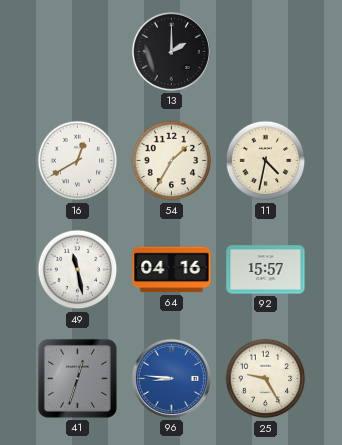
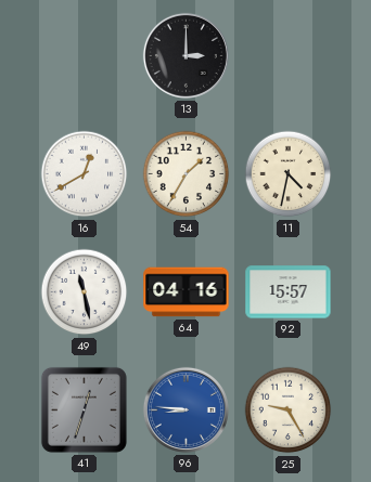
13: 2:00 -> 3:00 (185, 55)
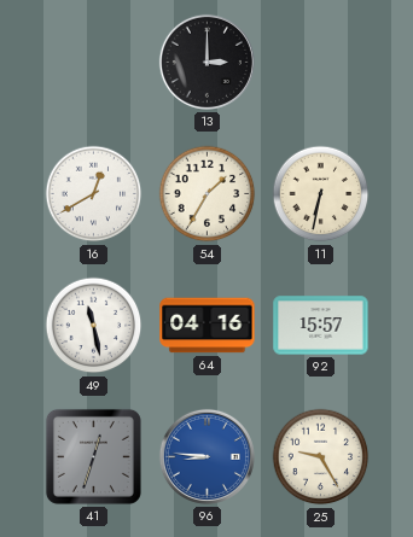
11: 4:32 -> 6:32 (321, 194)
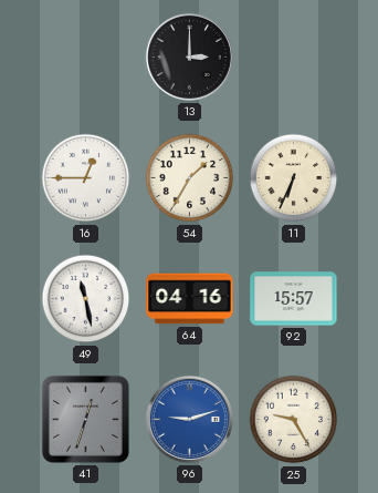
16: 12:40 -> 12:45 (86, 178)
11: 6:32 -> 6:34 (294, 178)
96: 8:46 -> 9:12 (189, 419)
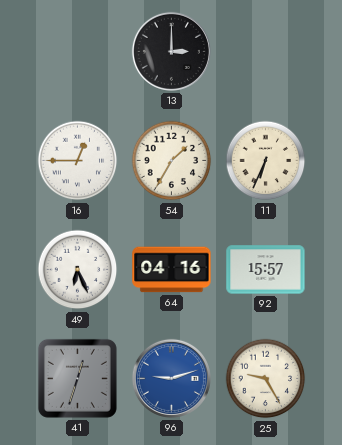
49: 11:28 -> 6:26 (78, 270)
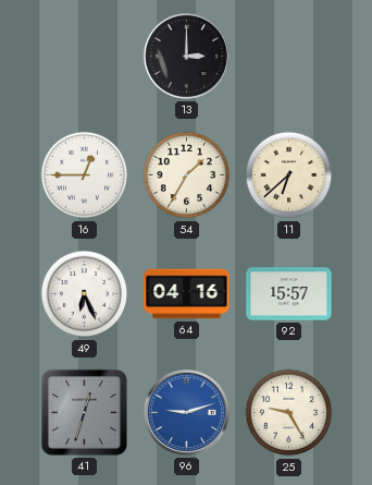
11: 6:34 -> 6:38 (289, 175)
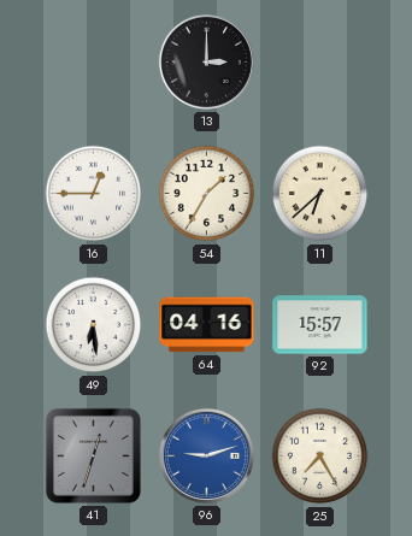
49: 6:26 -> 6:29 (94, 325)
25: 9:25 -> 7:25 (320, 457)
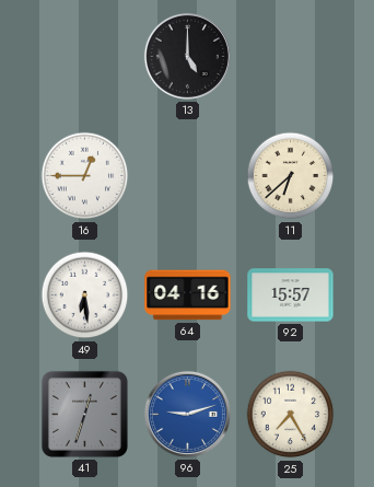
13: 3:00 -> 5:00 (187, 56)
54: 1:35 -> none (207, 194)
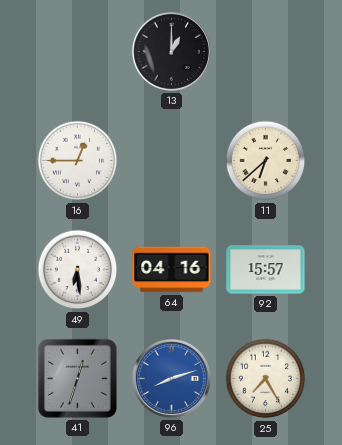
13: 5:00 -> 1:00 (171, 51)
96: 9:12 -> 8:12 (171, 378)
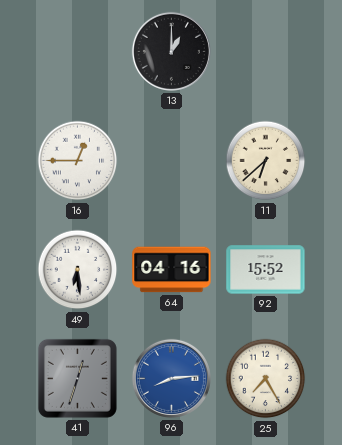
92: 15:57 -> 15:52 (266, 270)
96: 8:12 -> 8:14 (171, 378)
